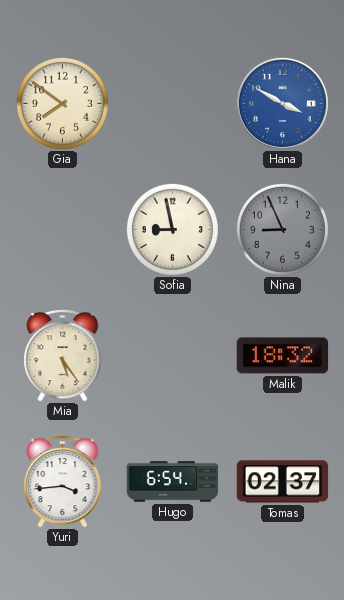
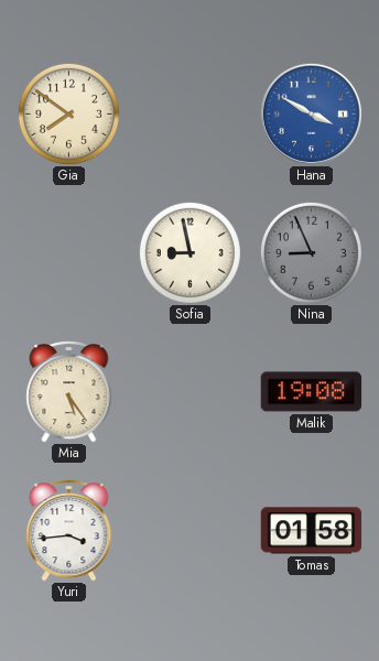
Malik: 18:32 -> 19:08 (312, 392)
Hugo: 6:54 -> none (173, 482)
Tomas: 02:37 -> 01:58 (312, 531)
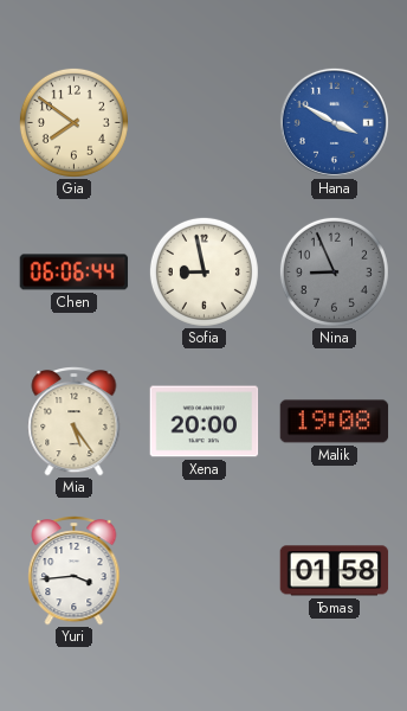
Chen: none -> 06:06 (75, 273)
Xena: none -> 20:00 (205, 422)
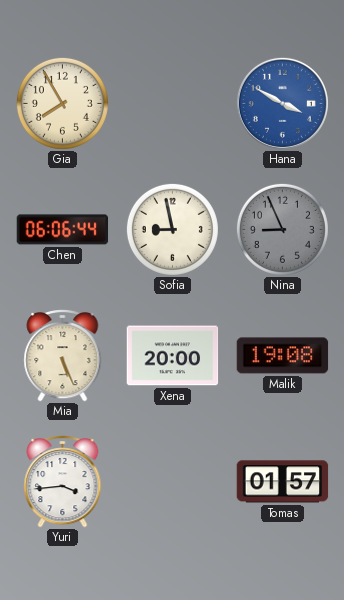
Gia: 7:51 -> 7:55 (62, 103)
Mia: 5:24 -> 5:26 (63, 356)
Tomas: 01:58 -> 01:57 (283, 482)
